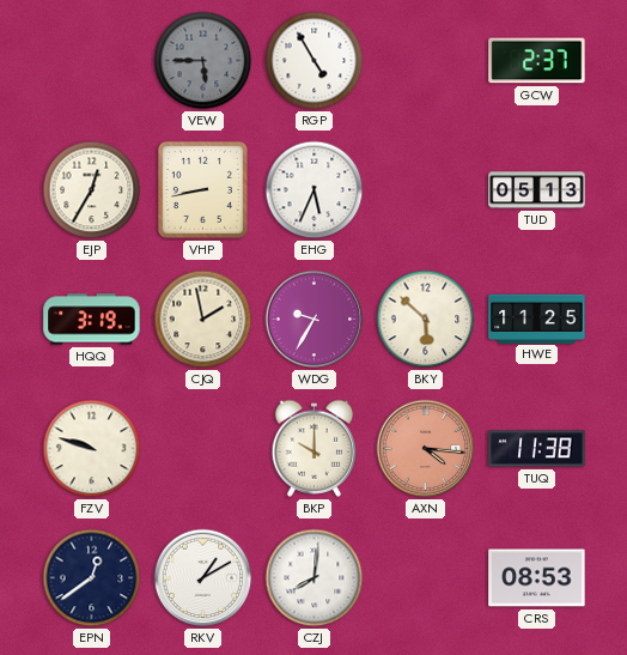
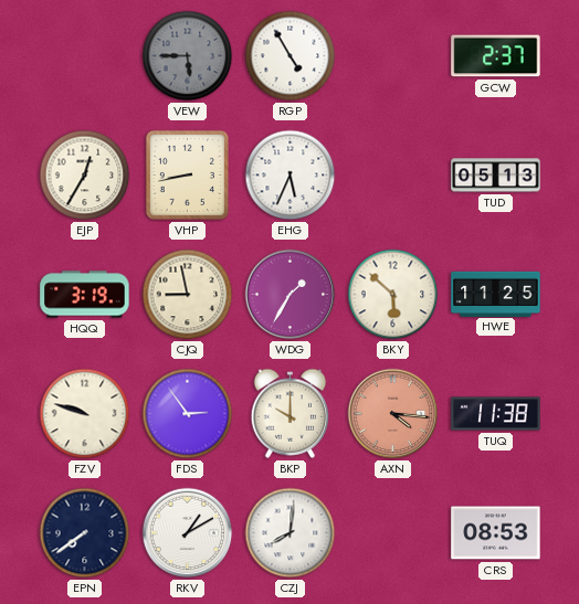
CJQ: 1:58 -> 8:58 (188, 295)
WDG: 9:35 -> 1:35 (291, 295)
FDS: none -> 2:54 (188, 414)
EPN: 12:39 -> 7:39 (85, 533)
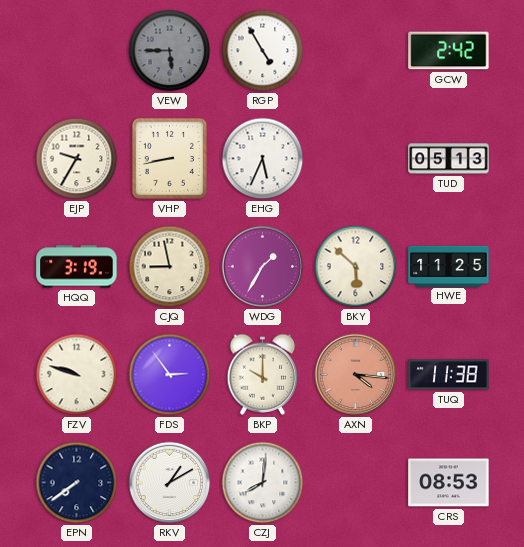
GCW: 2:37 -> 2:42 (449, 51)
EJP: 12:35 -> 9:35 (77, 159)
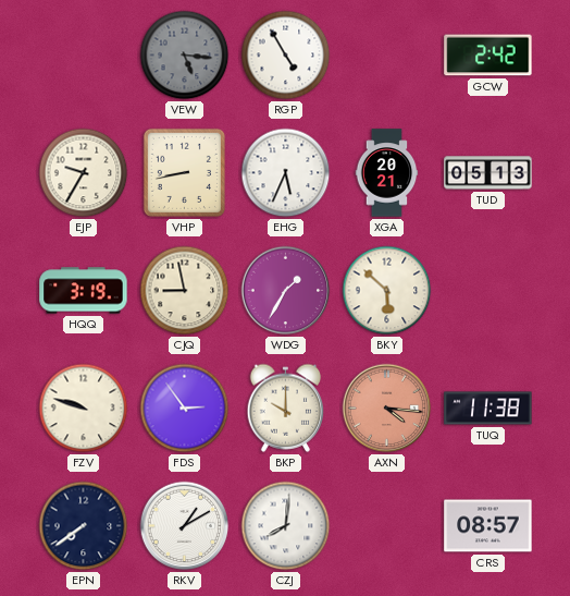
VEW: 5:45 -> 5:16 (185, 56)
XGA: none -> 20:21 (387, 173)
HWE: 11:25 -> none (449, 266)
CRS: 08:53 -> 08:57 (488, 526)
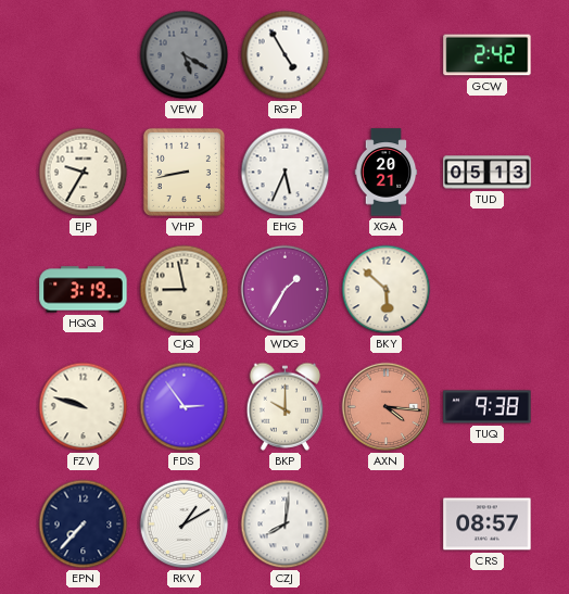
VEW: 5:16 -> 5:20 (185, 55)
TUQ: 11:38 -> 9:38 (488, 407)
EPN: 7:39 -> 7:37 (84, 525)
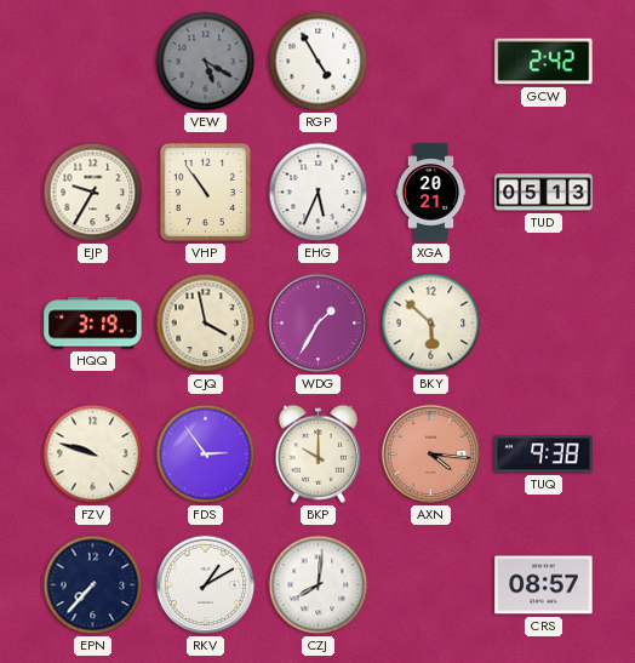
VHP: 8:43 -> 10:54 (205, 192)
CJQ: 8:58 -> 3:58 (206, 324)
